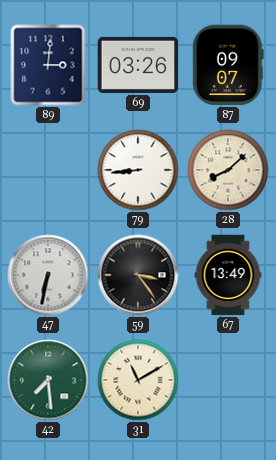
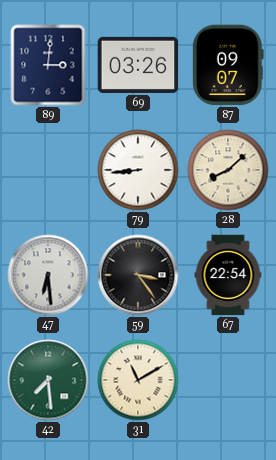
47: 6:32 -> 6:29 (48, 275)
67: 13:49 -> 22:54 (228, 275)
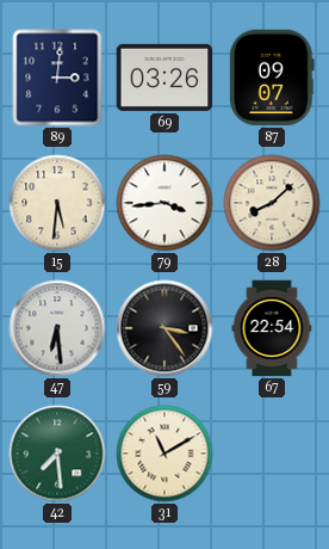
15: none -> 5:31 (57, 203)
79: 8:44 -> 3:44 (164, 203)
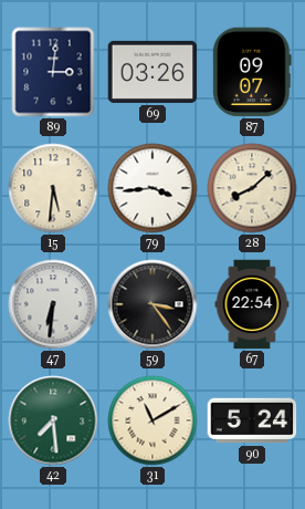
47: 6:29 -> 6:31 (53, 304)
90: none -> 5:24 (252, 420)
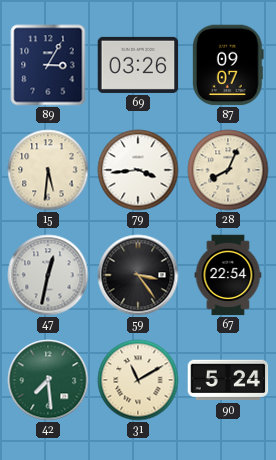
89: 3:01 -> 3:05 (48, 65)
28: 8:08 -> 8:04 (228, 170)
47: 6:31 -> 12:32 (48, 275)
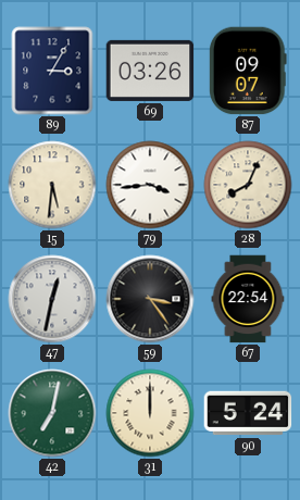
42: 7:29 -> 7:02 (52, 413)
31: 11:10 -> 12:00 (150, 413)
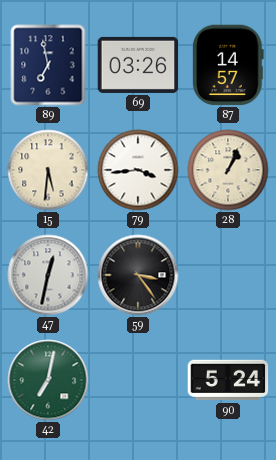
89: 3:05 -> 6:58 (48, 65)
87: 09:07 -> 14:57 (228, 65)
28: 8:04 -> 1:04 (228, 170)
67: 22:54 -> none (248, 299)
31: 12:00 -> none (150, 413)
